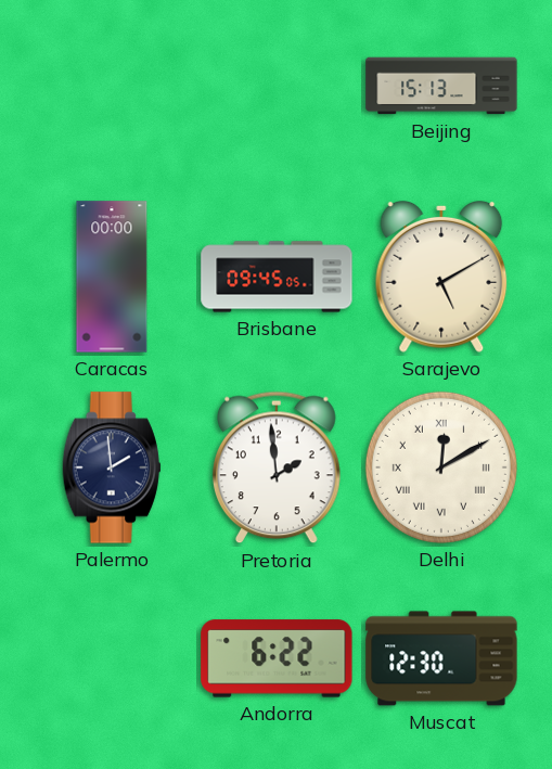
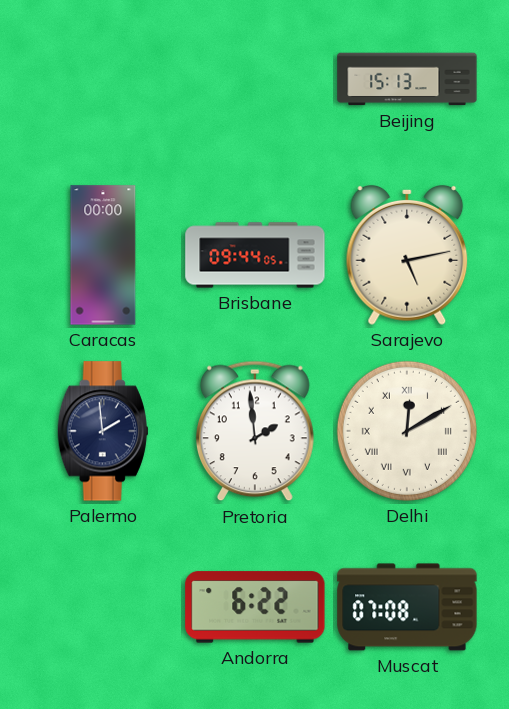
Brisbane: 09:45 -> 09:44 (255, 255)
Sarajevo: 5:10 -> 5:13 (407, 255)
Muscat: 12:30 -> 07:08 (407, 607)
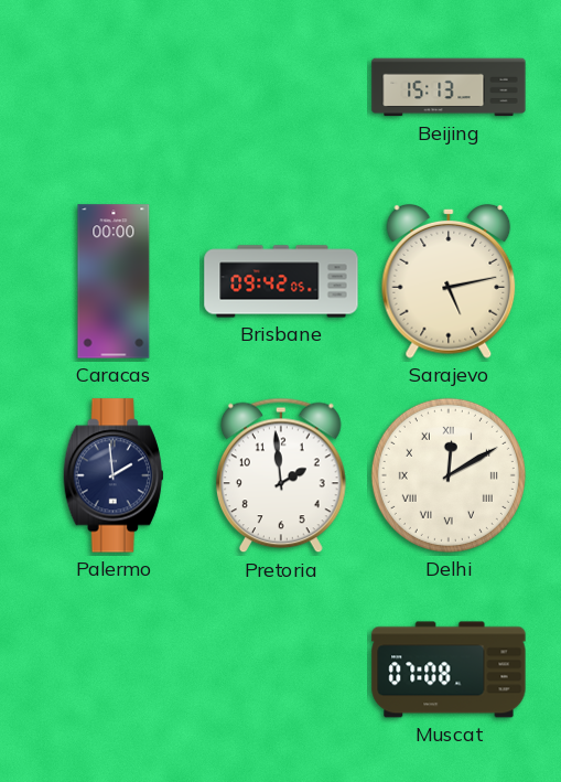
Brisbane: 09:44 -> 09:42 (281, 281)
Andorra: 6:22 -> none (255, 607)
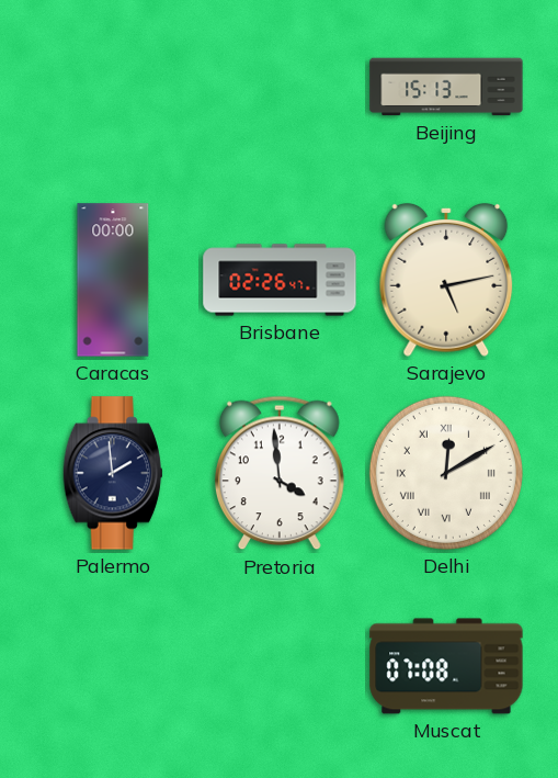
Brisbane: 09:42 -> 02:26 (280, 280)
Pretoria: 1:59 -> 3:59 (280, 473)
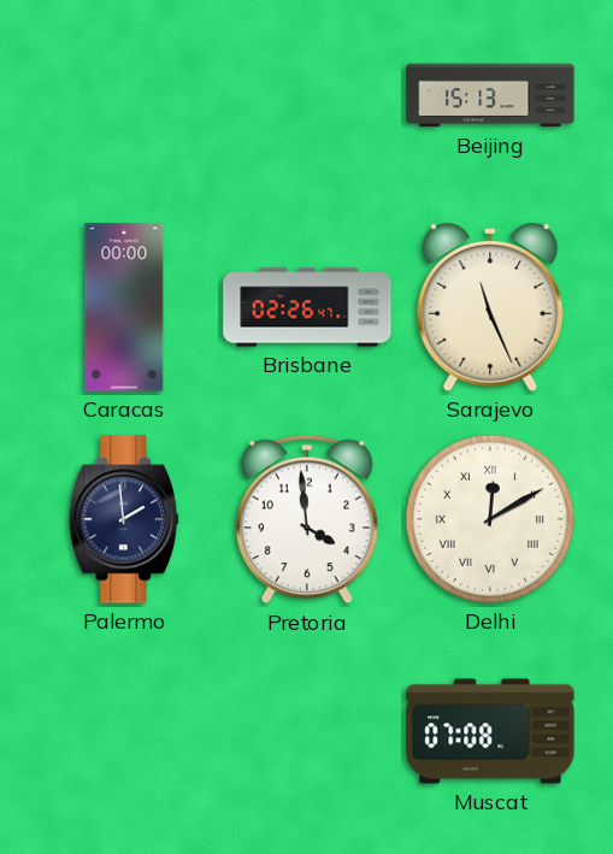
Sarajevo: 5:13 -> 11:26 (490, 307)
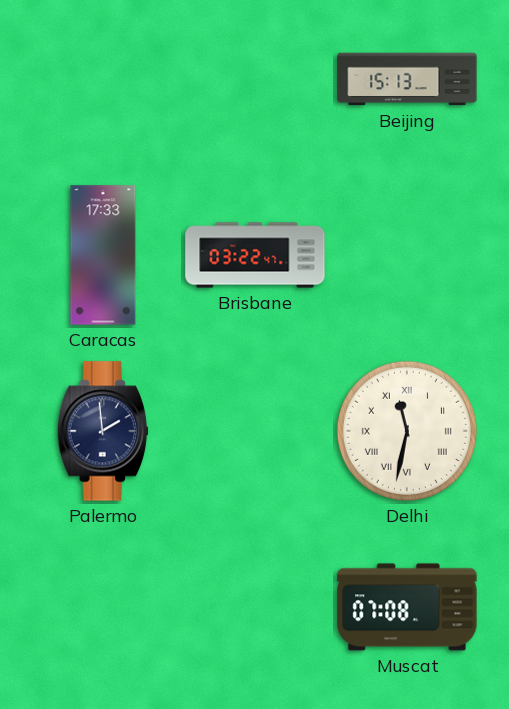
Caracas: 00:00 -> 17:33 (103, 255)
Brisbane: 02:26 -> 03:22 (255, 255)
Sarajevo: 11:26 -> none (490, 307)
Pretoria: 3:59 -> none (307, 519)
Delhi: 12:10 -> 11:32 (407, 431)
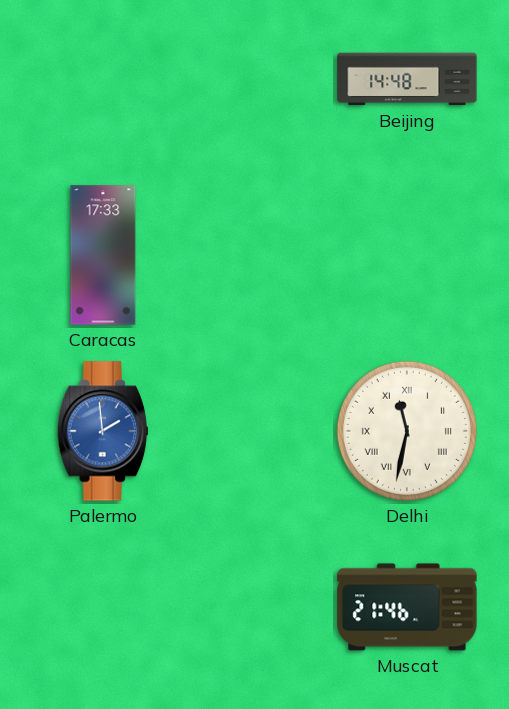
Beijing: 15:13 -> 14:48 (407, 79)
Brisbane: 03:22 -> none (255, 255)
Palermo dial: navy -> blue (103, 431)
Muscat: 07:08 -> 21:46 (407, 607)
